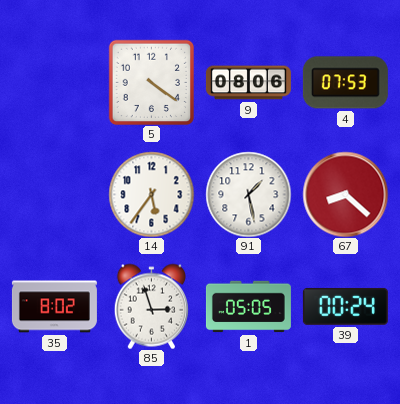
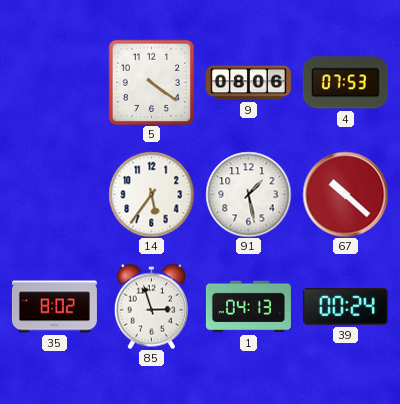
67: 8:22 -> 10:22 (345, 194)
1: 05:05 -> 04:13 (248, 307)
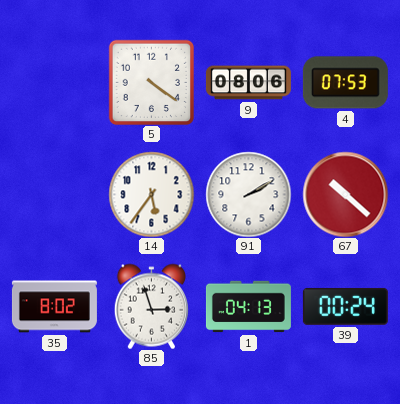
91: 1:28 -> 2:10 (248, 194)
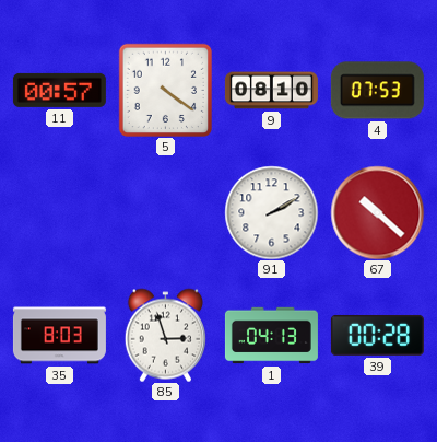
11: none -> 00:57 (59, 90)
9: 08:06 -> 08:10 (271, 91)
14: 5:36 -> none (151, 194)
35: 8:02 -> 8:03 (59, 336)
39: 00:24 -> 00:28 (377, 335)
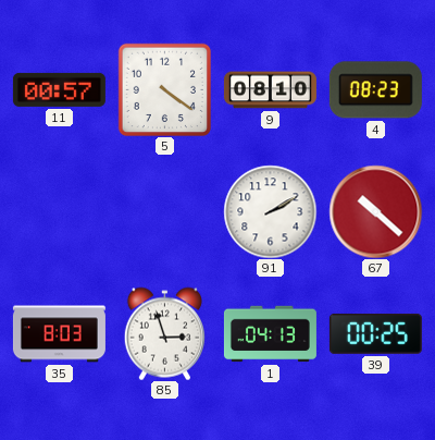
4: 07:53 -> 08:23 (375, 90)
39: 00:28 -> 00:25 (375, 333)
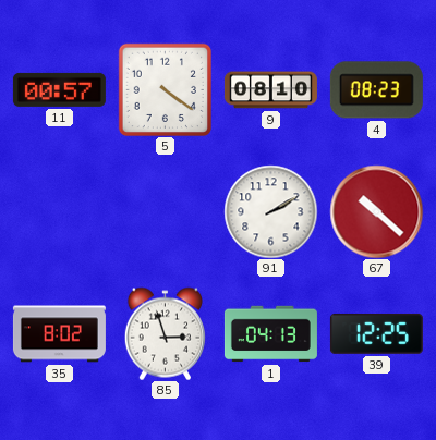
35: 8:03 -> 8:02 (59, 334)
39: 00:25 -> 12:25 (376, 333)
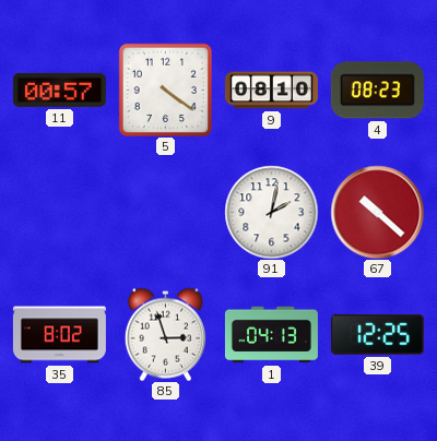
91: 2:10 -> 2:02 (271, 212)
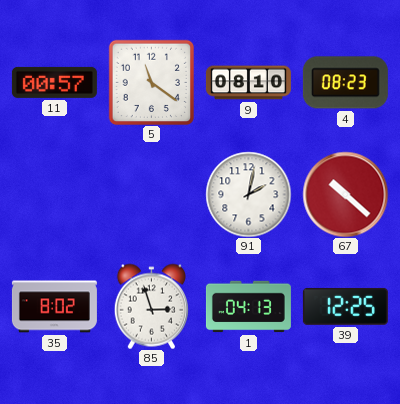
5: 4:21 -> 11:21 (151, 82)
